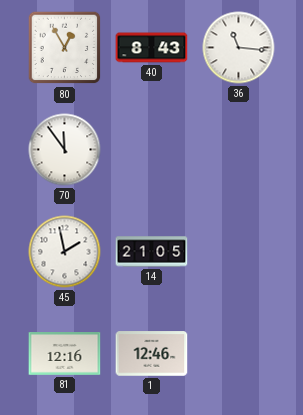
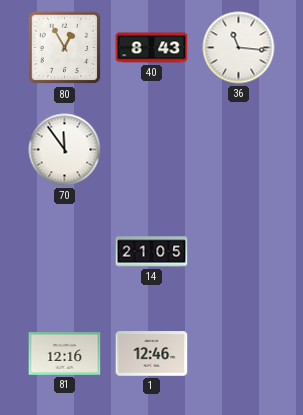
45: 1:58 -> none (65, 252)
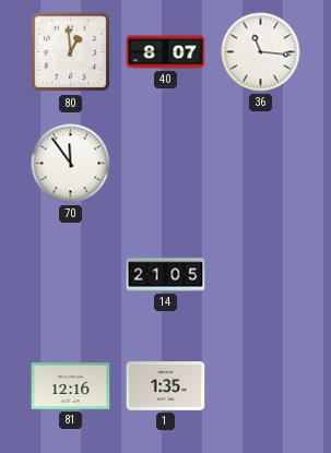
80: 12:55 -> 12:59 (71, 52)
40: 8:43 -> 8:07 (166, 52)
1: 12:46 -> 1:35 (166, 386)
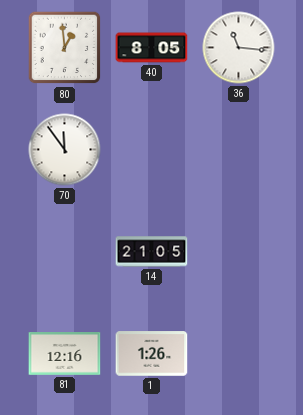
40: 8:07 -> 8:05 (152, 48)
1: 1:35 -> 1:26 (152, 354)
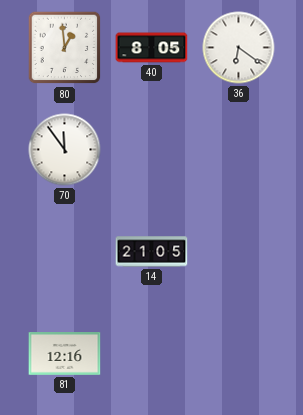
36: 11:16 -> 6:21 (239, 48)
1: 1:26 -> none (152, 354)
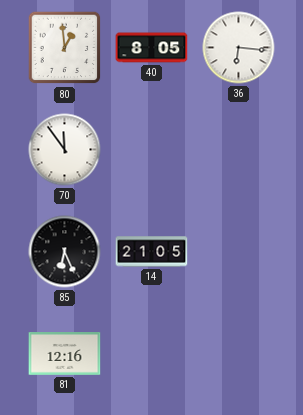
36: 6:21 -> 6:16 (239, 48)
85: none -> 6:26 (65, 252)
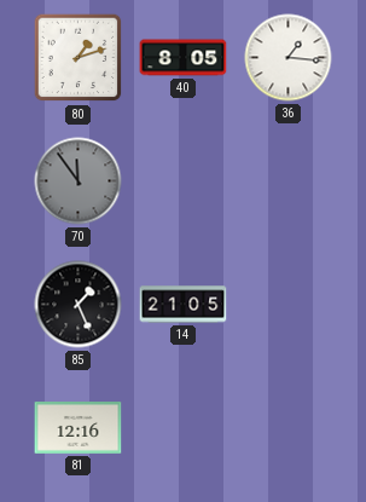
80: 12:59 -> 1:12 (79, 58)
36: 6:16 -> 1:16 (289, 58)
70 dial: white -> grey (79, 181)
85: 6:26 -> 1:26 (79, 305)
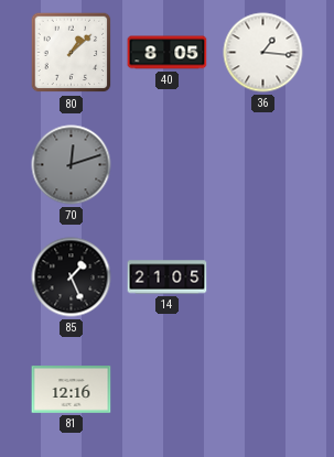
80: 1:12 -> 1:08 (72, 53)
70: 11:54 -> 12:12 (72, 165)
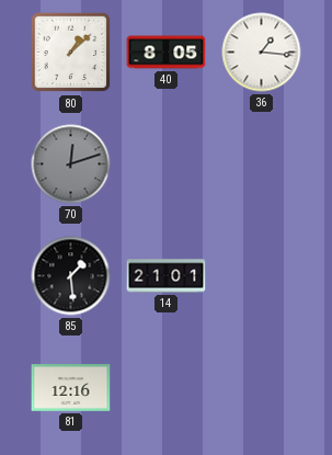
85: 1:26 -> 1:29 (71, 276)
14: 21:05 -> 21:01 (167, 276)
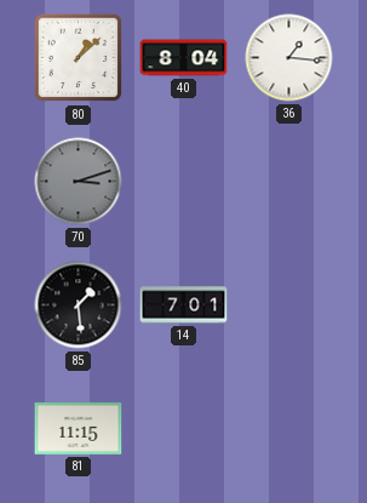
40: 8:05 -> 8:04 (184, 58)
70: 12:12 -> 3:12 (79, 182)
14: 21:01 -> 7:01 (184, 305)
81: 12:16 -> 11:15 (79, 429)
